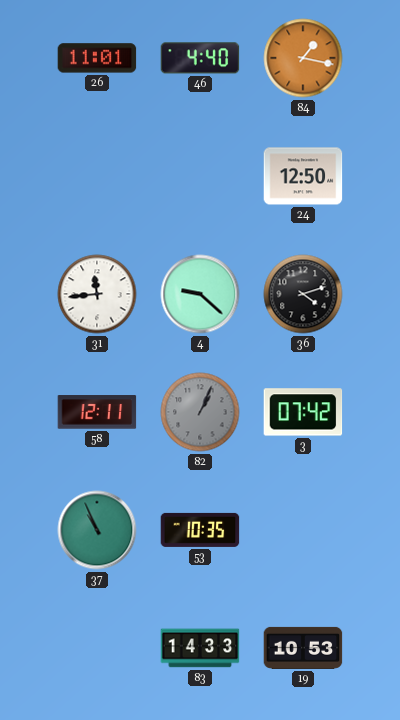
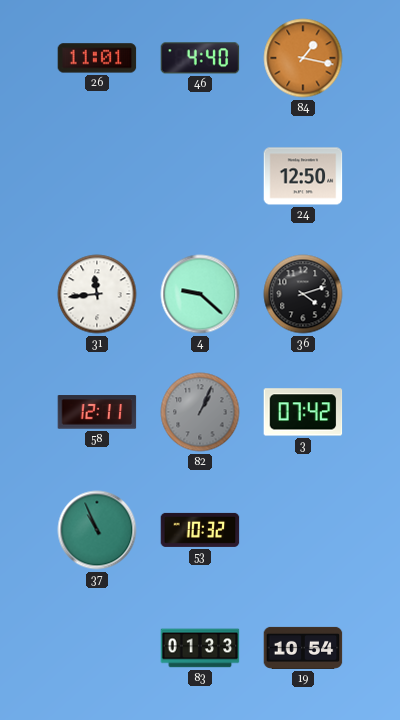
53: 10:35 -> 10:32 (200, 530)
83: 14:33 -> 01:33 (200, 648)
19: 10:53 -> 10:54 (303, 648)
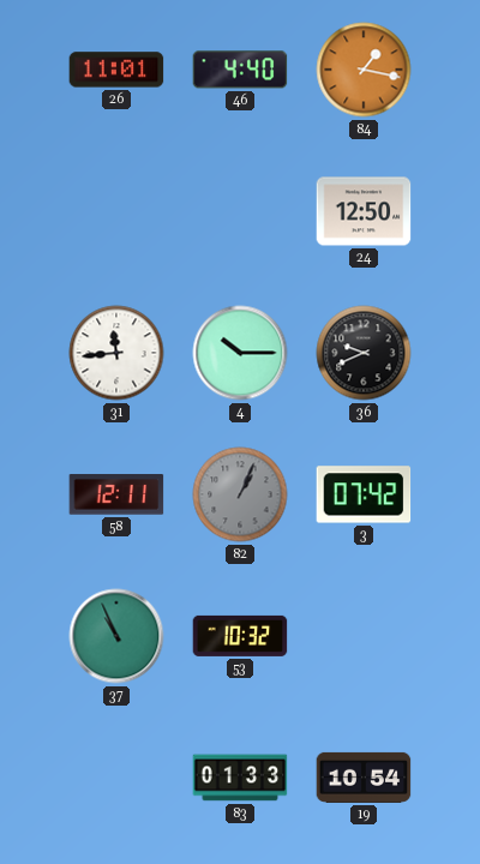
4: 9:22 -> 10:15 (240, 353)
36: 4:12 -> 9:41 (364, 353)
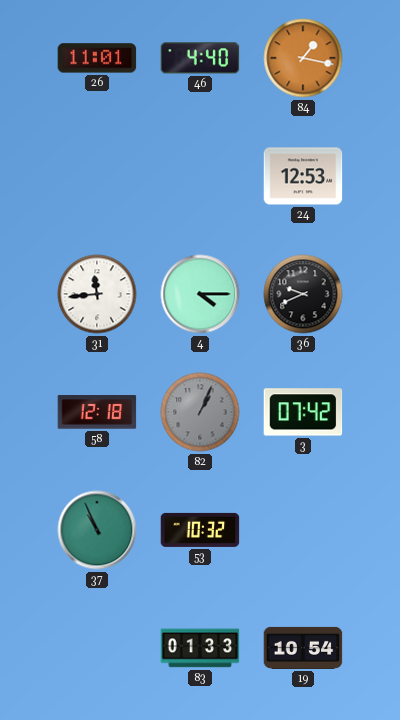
24: 12:50 -> 12:53 (303, 176)
4: 10:15 -> 4:15 (200, 294)
58: 12:11 -> 12:18 (97, 412)
